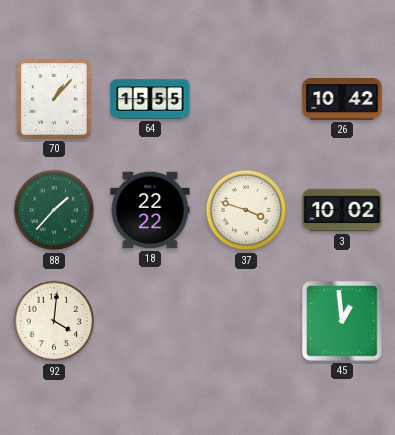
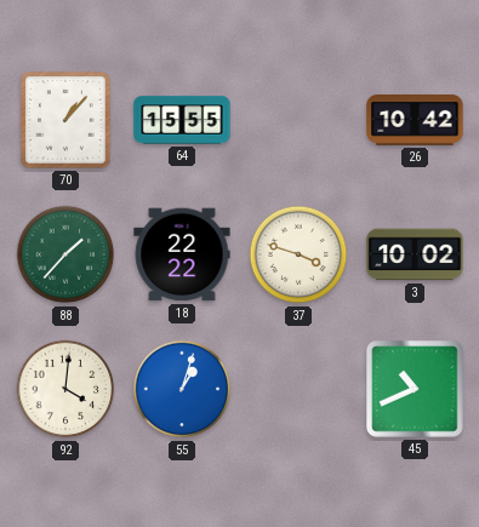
55: none -> 1:03 (182, 389)
45: 12:59 -> 10:41 (415, 389)
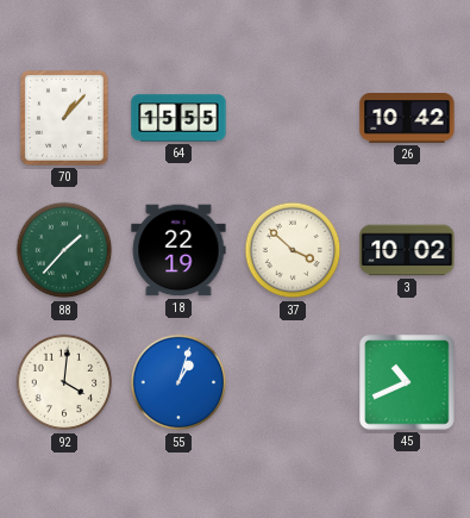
18: 22:22 -> 22:19 (178, 250)
37: 3:48 -> 3:52 (293, 250)
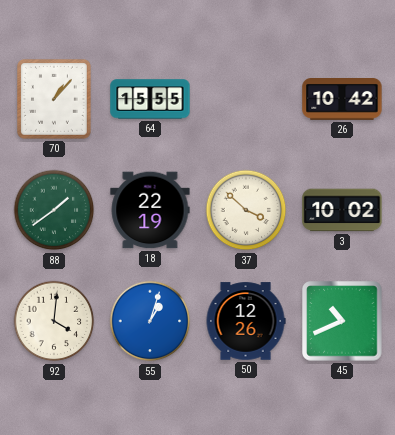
88: 1:37 -> 1:39 (54, 210)
50: none -> 12:26 (246, 321)
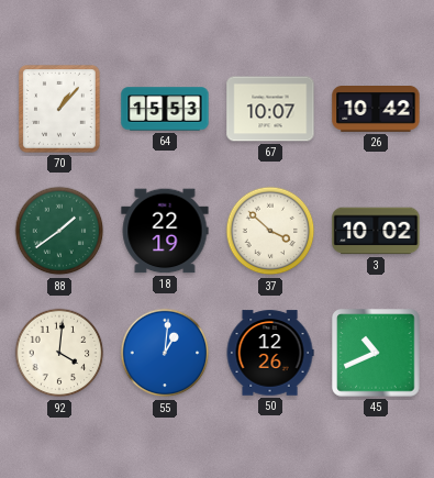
64: 15:55 -> 15:53 (165, 109)
67: none -> 10:07 (270, 109)
55: 1:03 -> 1:01 (165, 353)
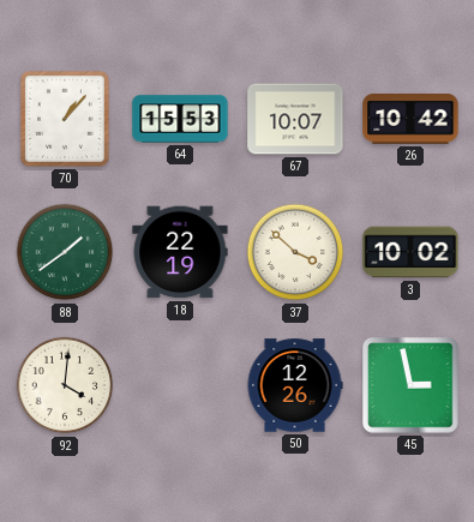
55: 1:01 -> none (165, 353)
45: 10:41 -> 2:58 (410, 385)
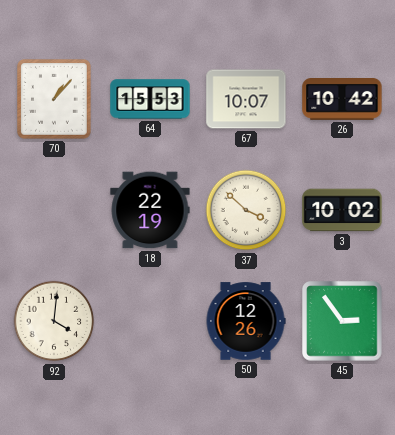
88: 1:39 -> none (65, 252)
45: 2:58 -> 2:54 (342, 321)
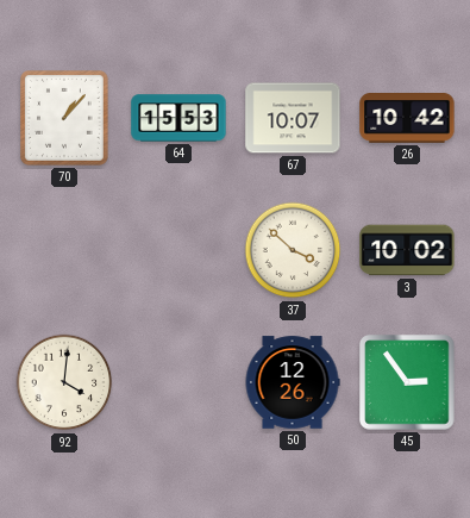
18: 22:19 -> none (150, 210)
